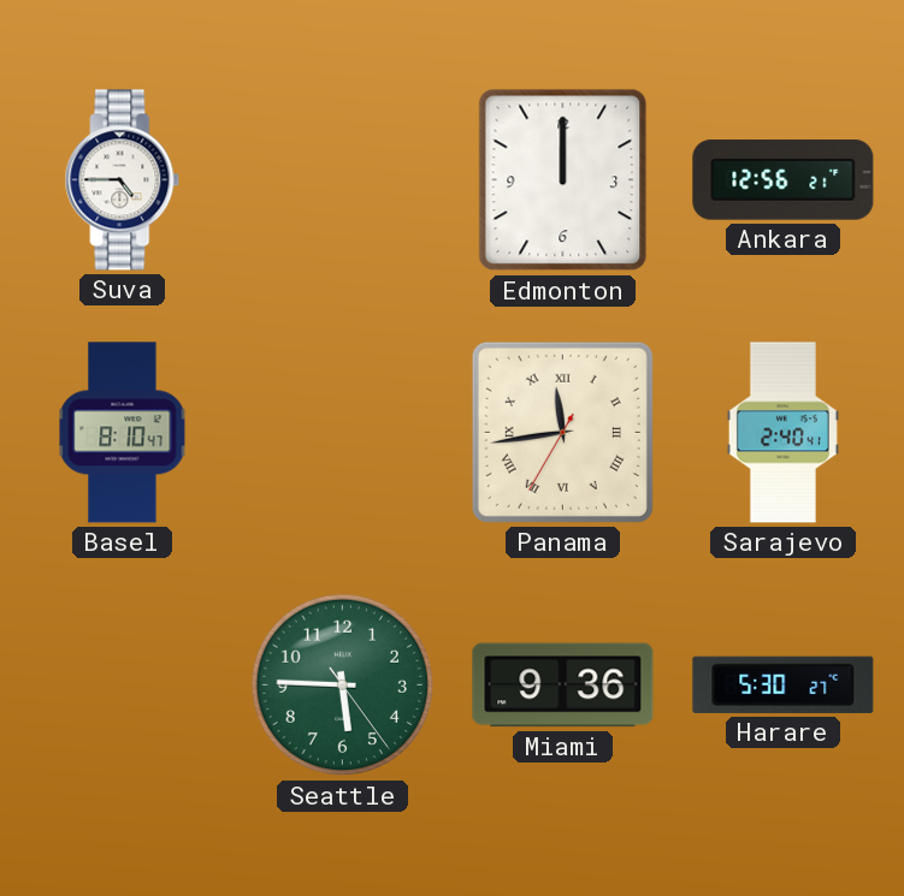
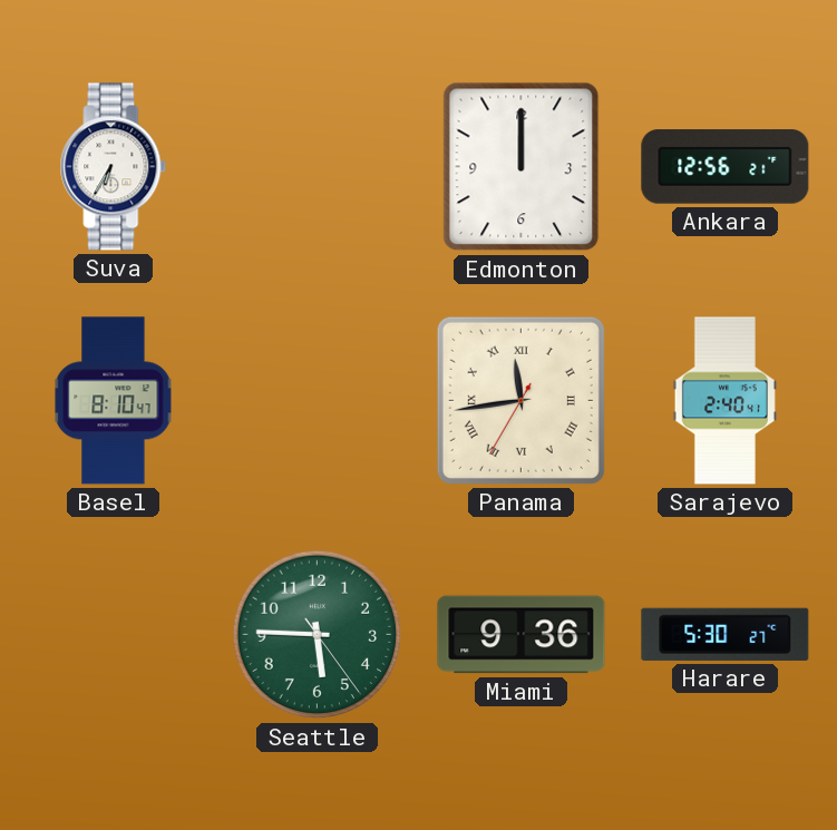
Suva: 4:45 -> 6:35 (114, 167)
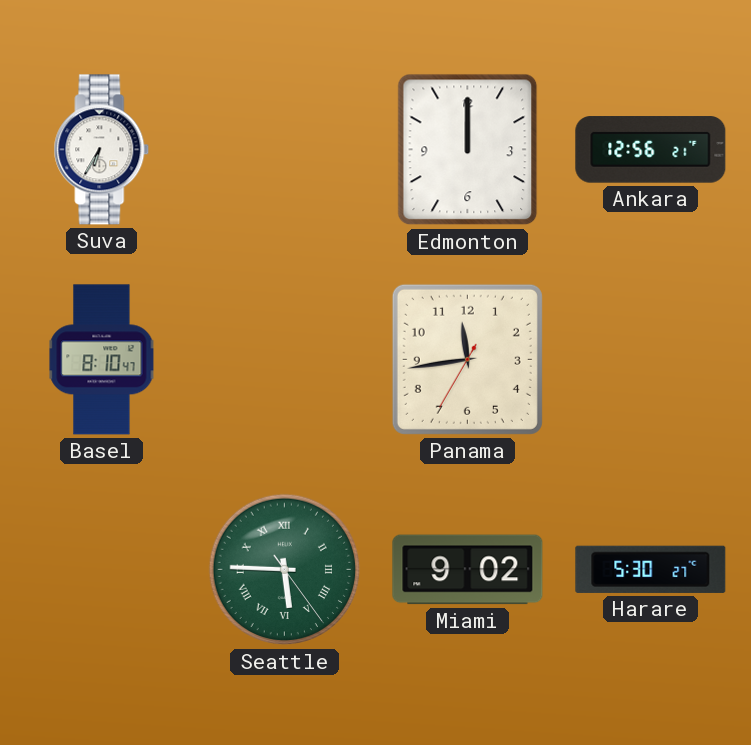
Panama numerals: Roman -> Arabic (467, 359)
Sarajevo: 2:40 -> none (724, 401)
Seattle numerals: Arabic -> Roman (285, 570)
Miami: 9:36 -> 9:02 (468, 570)
